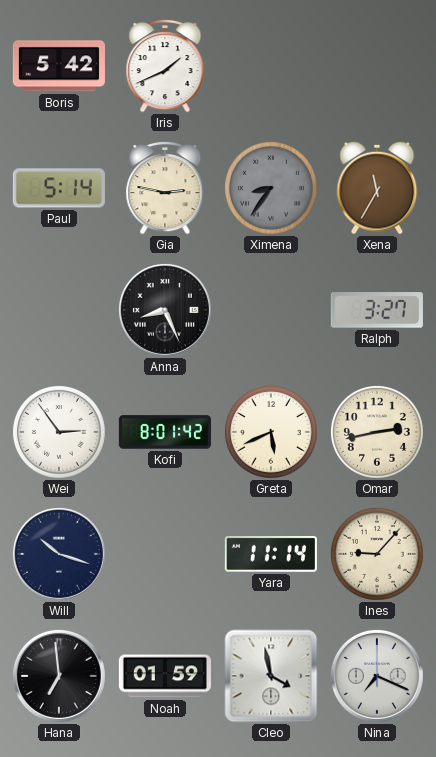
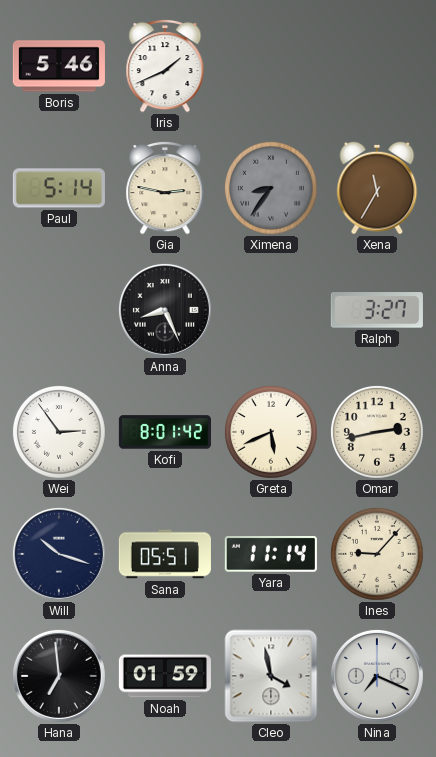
Boris: 5:42 -> 5:46 (59, 66)
Sana: none -> 05:51 (165, 554)
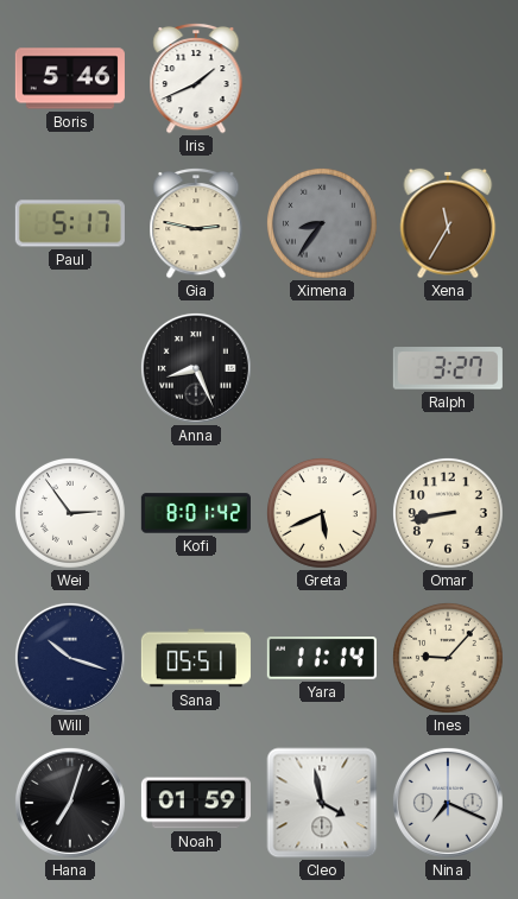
Paul: 5:14 -> 5:17 (70, 223)
Omar: 2:43 -> 8:43 (448, 513)
Hana: 6:59 -> 7:03 (70, 803)
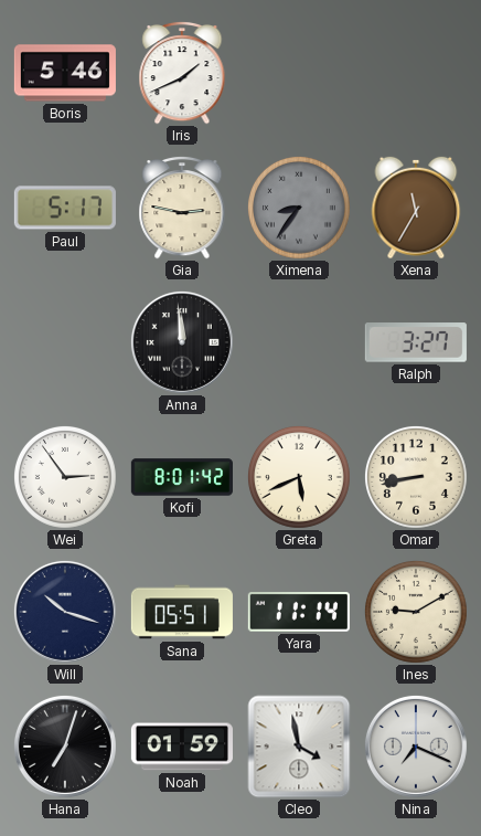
Anna: 8:26 -> 11:59 (182, 342)
Ines: 9:07 -> 9:10 (416, 612)
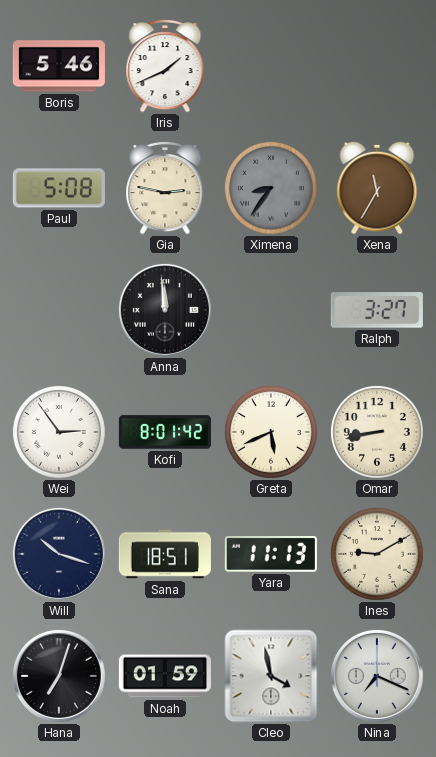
Paul: 5:17 -> 5:08 (59, 188)
Sana: 05:51 -> 18:51 (165, 554)
Yara: 11:14 -> 11:13 (271, 555)
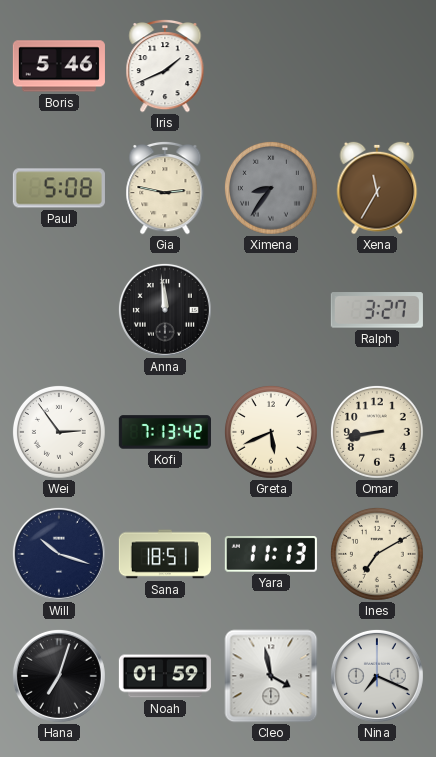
Kofi: 8:01 -> 7:13 (165, 432)
Ines: 9:10 -> 7:10 (377, 554)
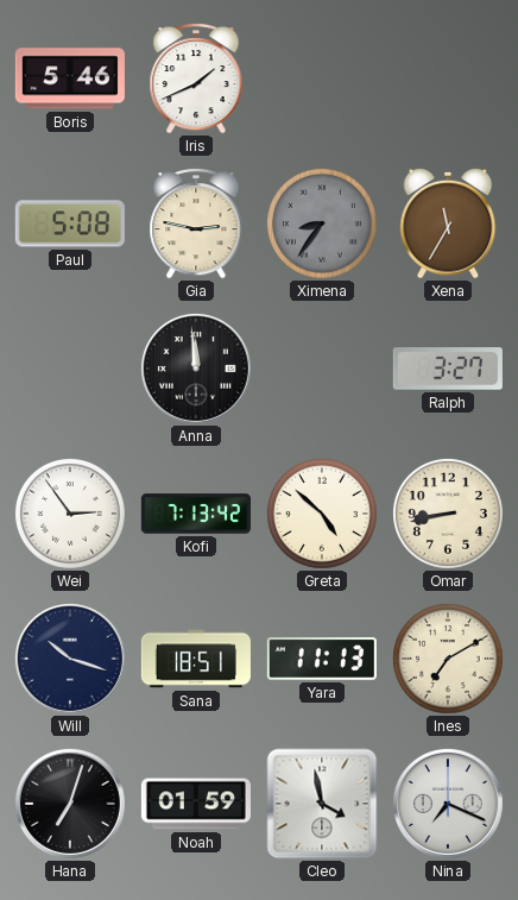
Greta: 5:41 -> 4:52 (322, 514)
